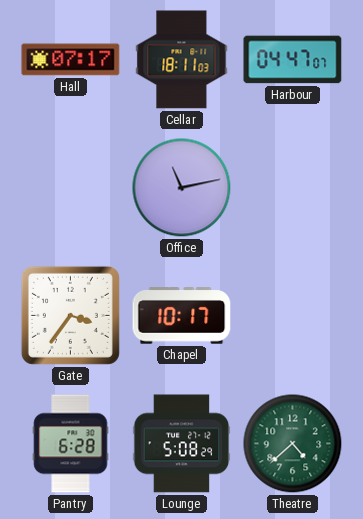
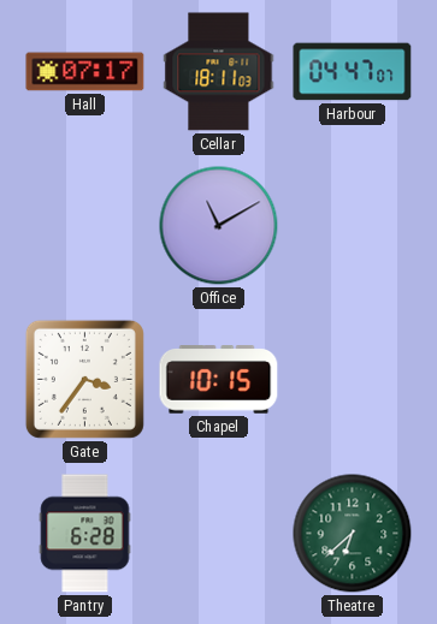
Office: 11:13 -> 11:10 (219, 226)
Chapel: 10:17 -> 10:15 (219, 380)
Lounge: 5:08 -> none (182, 444)
Theatre: 4:38 -> 6:38 (353, 534)
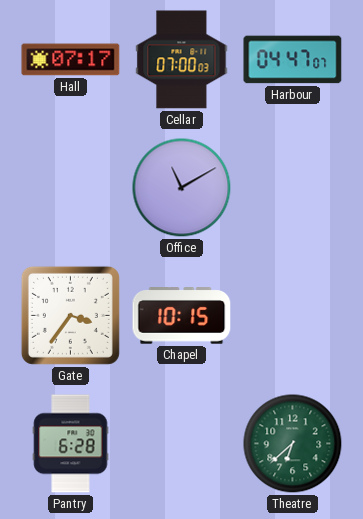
Cellar: 18:11 -> 07:00 (182, 60)
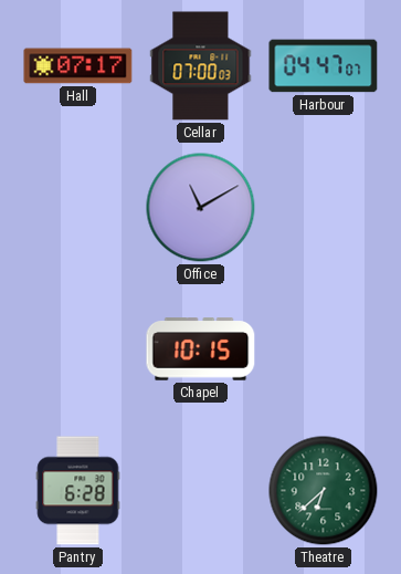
Gate: 3:36 -> none (70, 315)
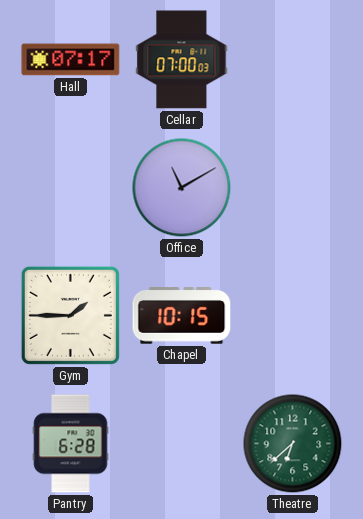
Harbour: 04:47 -> none (324, 66)
Gym: none -> 1:45 (70, 315)
